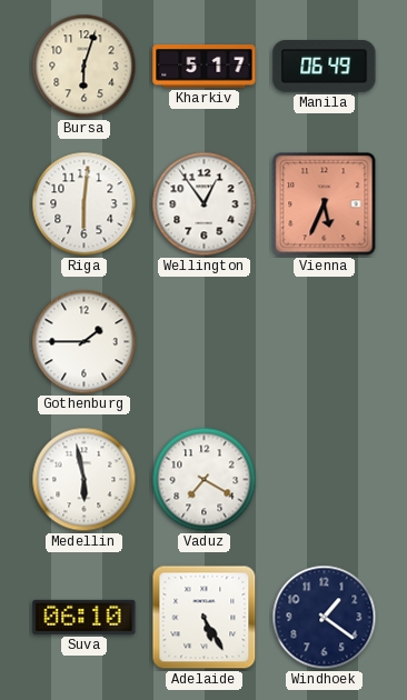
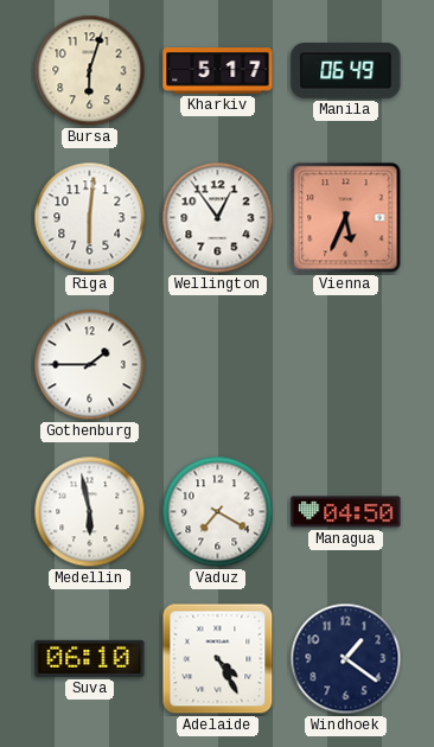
Managua: none -> 04:50 (346, 512)
Adelaide: 5:25 -> 4:25 (218, 659)
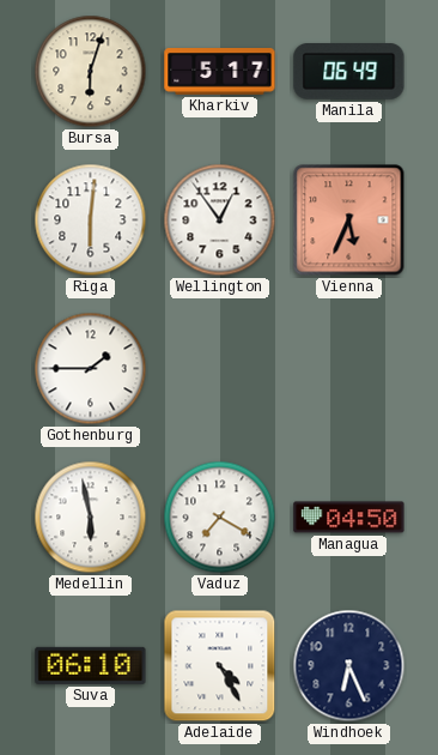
Windhoek: 1:21 -> 6:26 (349, 666)
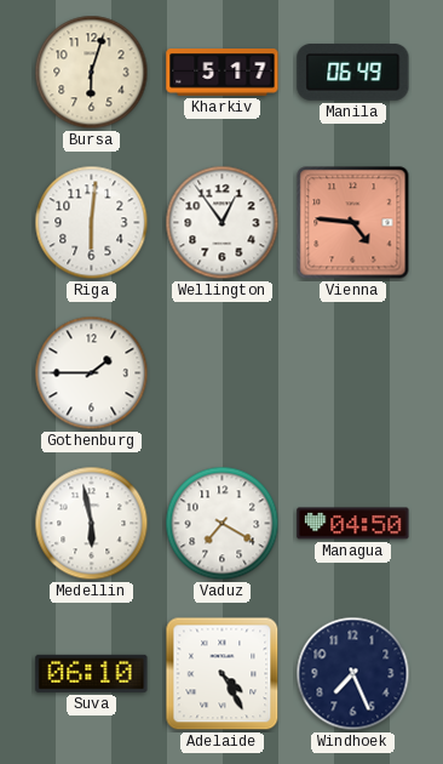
Vienna: 5:34 -> 4:46 (353, 223)
Windhoek: 6:26 -> 7:26 (353, 674)
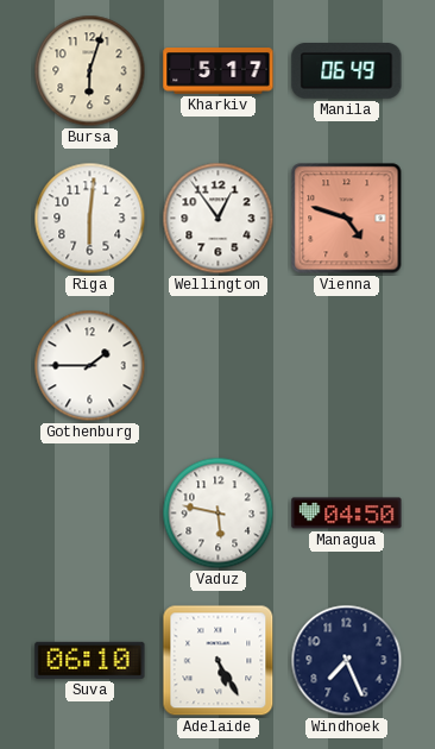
Vienna: 4:46 -> 4:48 (347, 219)
Medellin: 5:58 -> none (92, 524)
Vaduz: 7:20 -> 5:47 (219, 514)
Adelaide: 4:25 -> 5:25 (219, 661)
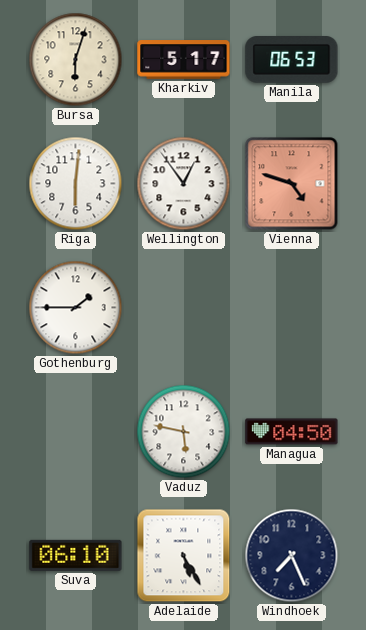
Manila: 06:49 -> 06:53 (292, 60)
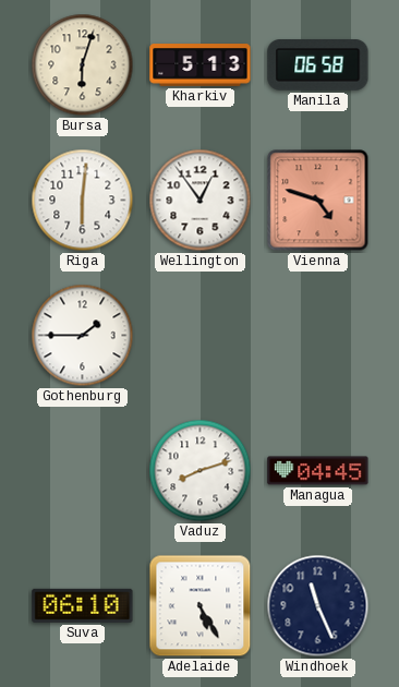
Kharkiv: 5:17 -> 5:13 (201, 65)
Manila: 06:53 -> 06:58 (318, 65)
Vaduz: 5:47 -> 8:12 (201, 471)
Managua: 04:50 -> 04:45 (318, 471)
Windhoek: 7:26 -> 11:26 (318, 606)
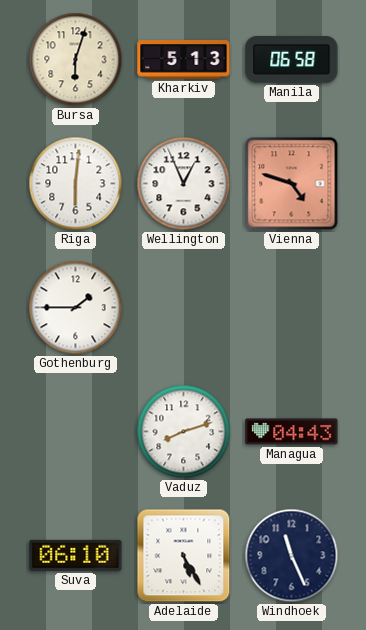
Wellington: 12:54 -> 12:56 (184, 184)
Managua: 04:45 -> 04:43 (292, 432)
